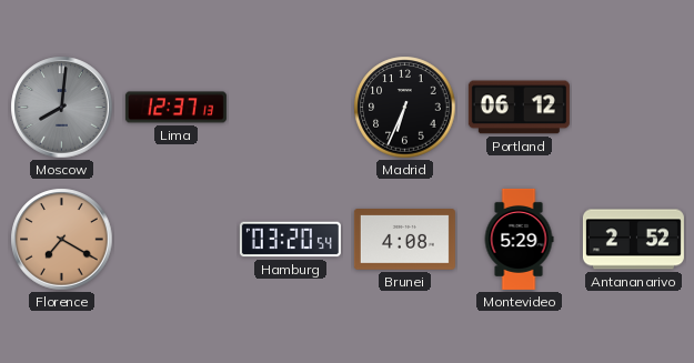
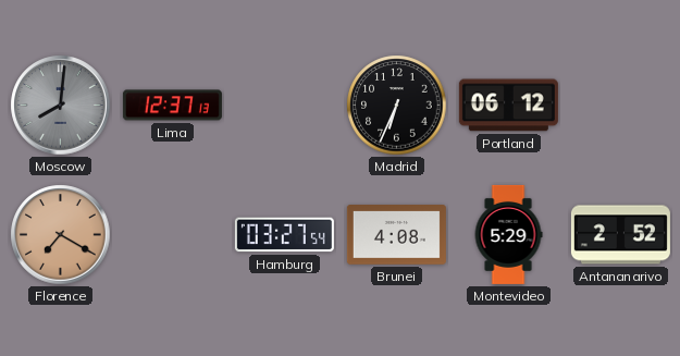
Hamburg: 03:20 -> 03:27 (284, 235)
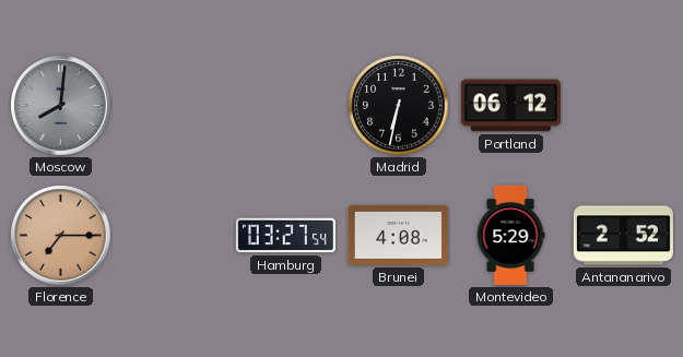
Lima: 12:37 -> none (172, 106)
Madrid: 6:34 -> 6:32 (399, 106)
Florence: 7:20 -> 7:15 (61, 236)
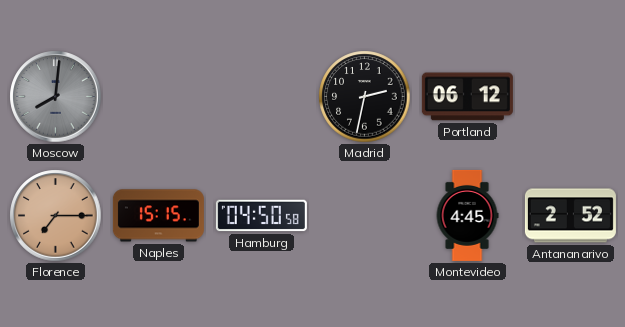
Madrid: 6:32 -> 2:32 (365, 97)
Naples: none -> 15:15 (158, 216)
Hamburg: 03:27 -> 04:50 (261, 216)
Brunei: 4:08 -> none (398, 236)
Montevideo: 5:29 -> 4:45 (467, 215)
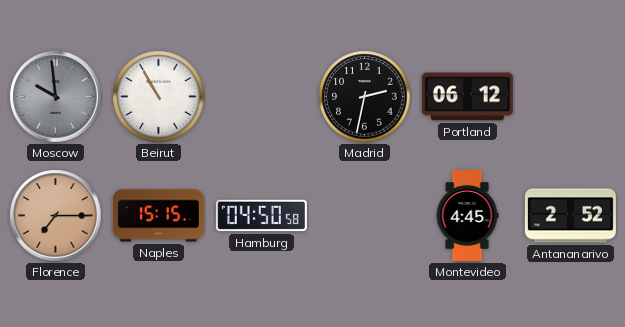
Moscow: 8:01 -> 9:59 (56, 97)
Beirut: none -> 10:55 (159, 97)
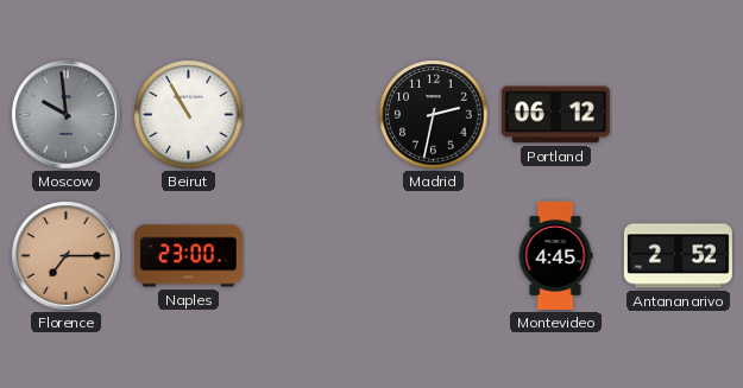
Naples: 15:15 -> 23:00 (188, 256)
Hamburg: 04:50 -> none (261, 216)
